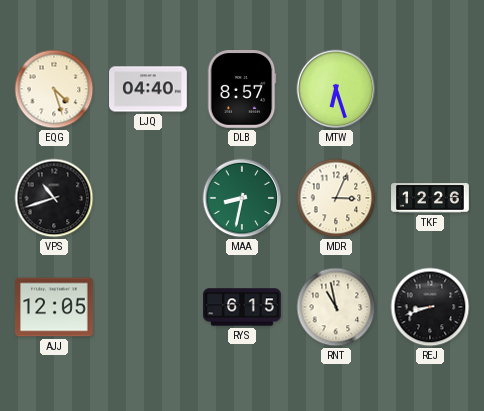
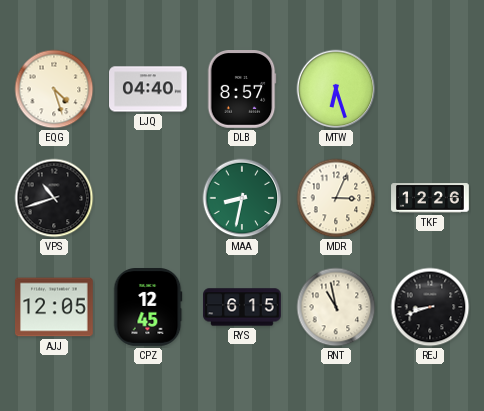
CPZ: none -> 12:45 (148, 308)
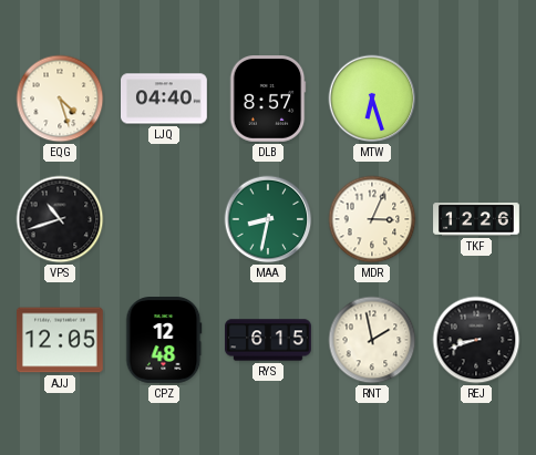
CPZ: 12:45 -> 12:48 (164, 341)
RNT: 10:58 -> 1:58 (372, 340)
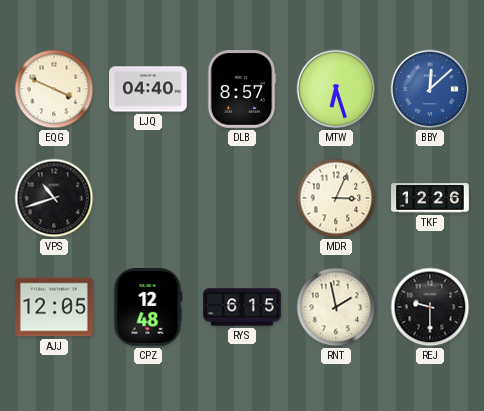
EQG: 4:27 -> 3:49 (54, 89)
BBY: none -> 12:08 (430, 89)
MAA: 8:32 -> none (268, 219)
REJ: 8:42 -> 9:30 (430, 307)
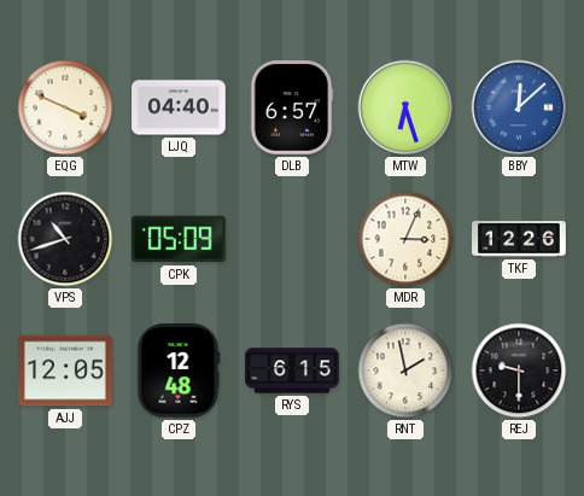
DLB: 8:57 -> 6:57 (292, 109)
CPK: none -> 05:09 (179, 239)
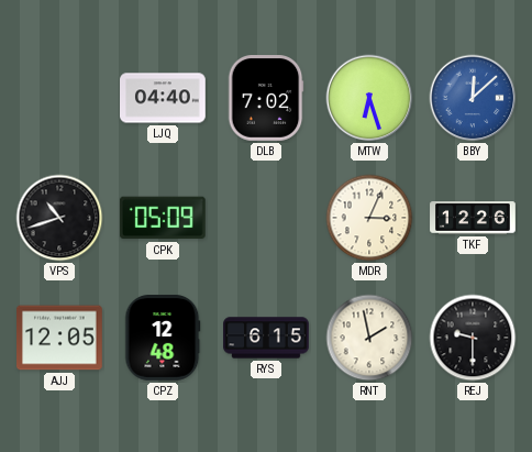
EQG: 3:49 -> none (65, 107)
DLB: 6:57 -> 7:02 (266, 99)
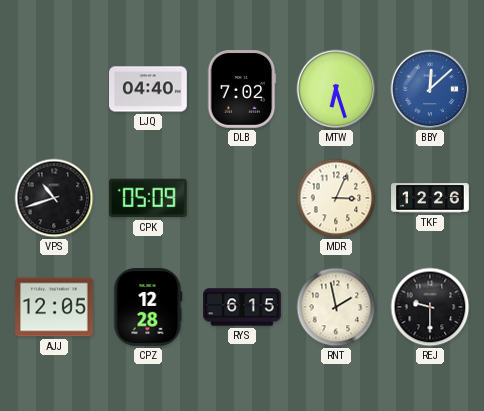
CPZ: 12:48 -> 12:28 (148, 308)
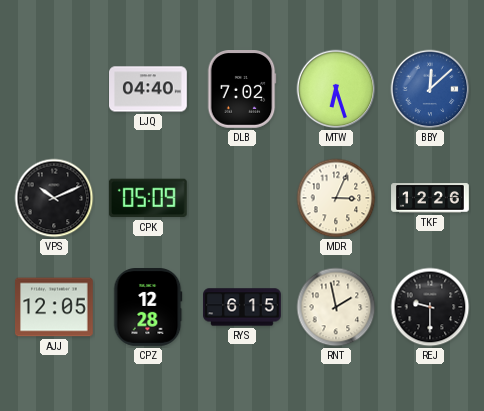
VPS: 10:42 -> 10:11 (54, 198)
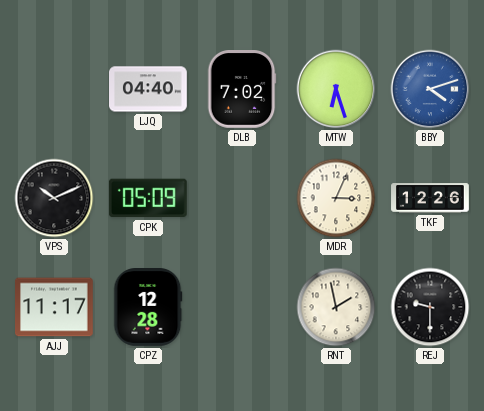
BBY: 12:08 -> 4:12 (430, 89)
AJJ: 12:05 -> 11:17 (55, 307)
RYS: 6:15 -> none (242, 307)
